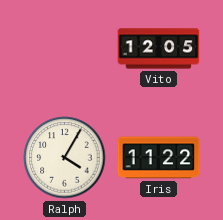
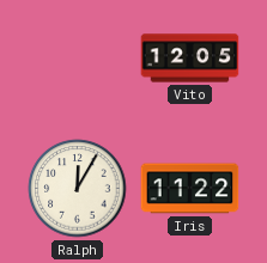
Ralph: 4:05 -> 12:05 (78, 189)
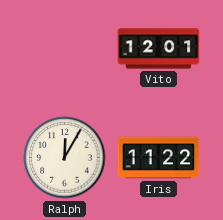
Vito: 12:05 -> 12:01 (159, 49)
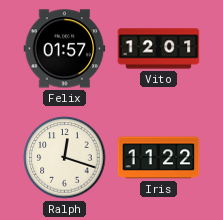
Felix: none -> 01:57 (65, 49)
Ralph: 12:05 -> 12:18 (65, 158)
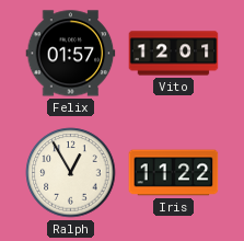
Ralph: 12:18 -> 12:55 (71, 173)
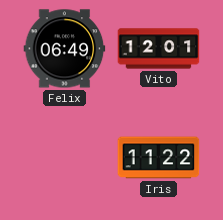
Felix: 01:57 -> 06:49 (65, 49)
Ralph: 12:55 -> none (71, 173)
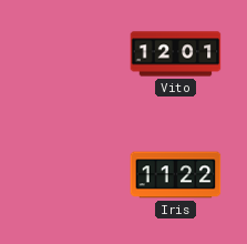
Felix: 06:49 -> none (65, 49)
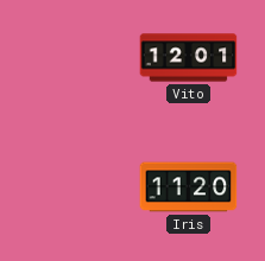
Iris: 11:22 -> 11:20 (189, 187)
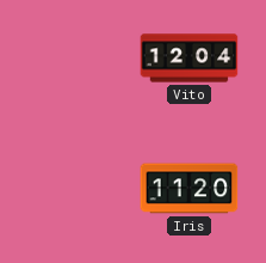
Vito: 12:01 -> 12:04 (190, 59)
